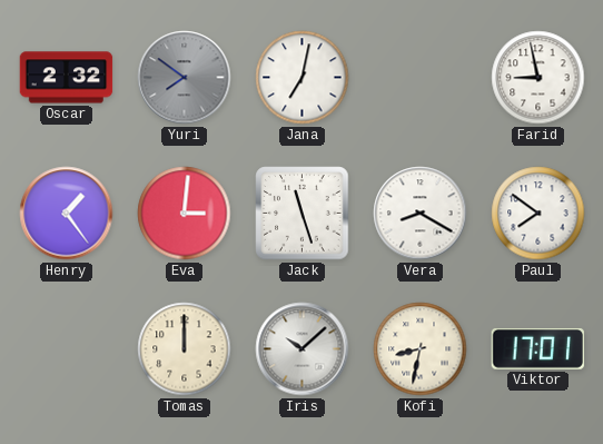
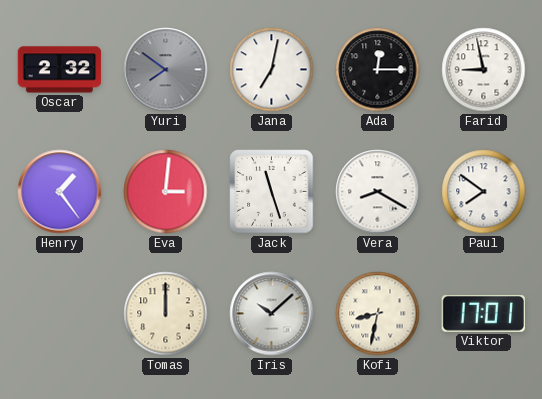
Ada: none -> 12:15 (378, 70)
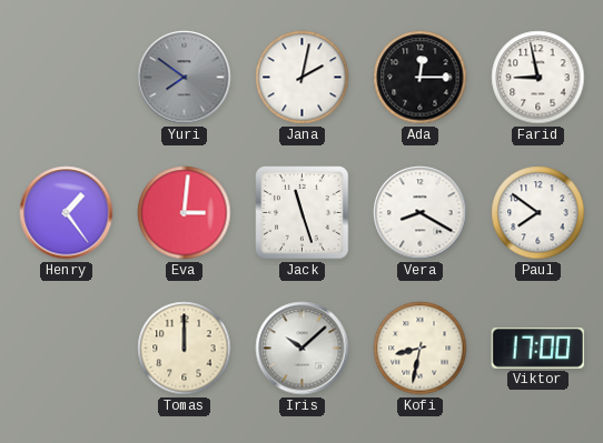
Oscar: 2:32 -> none (60, 70)
Jana: 7:02 -> 2:02 (303, 78)
Viktor: 17:01 -> 17:00 (537, 348)
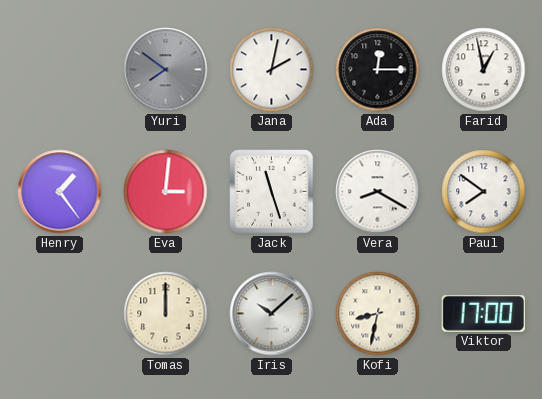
Farid: 8:58 -> 12:58 (484, 70)
